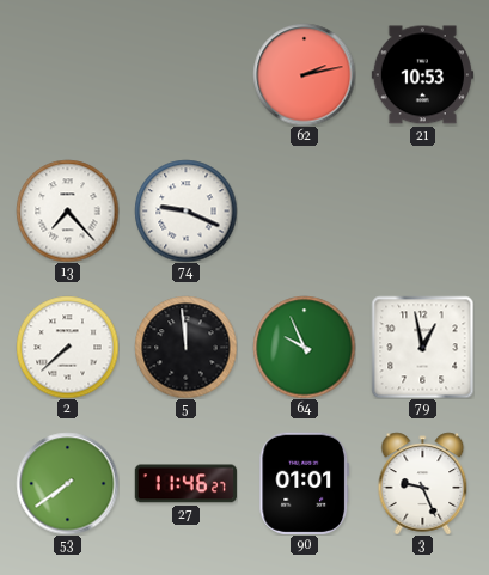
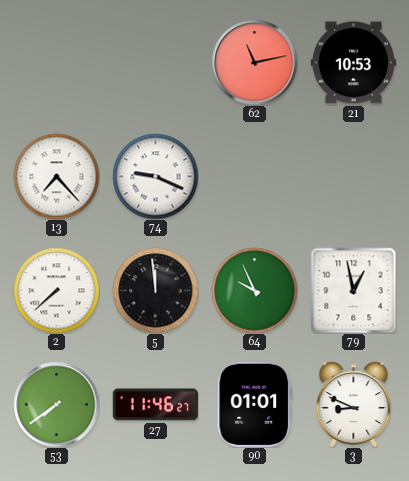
62: 2:13 -> 11:13 (254, 62)
3: 9:26 -> 8:49 (354, 404)
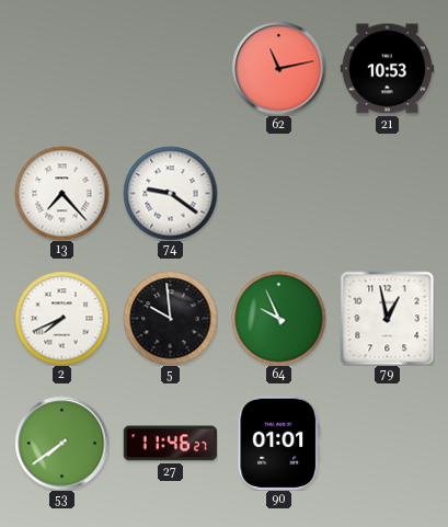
74: 9:19 -> 9:21 (170, 193)
2: 7:38 -> 7:41 (61, 318)
5: 11:59 -> 9:59 (170, 318)
3: 8:49 -> none (354, 404)
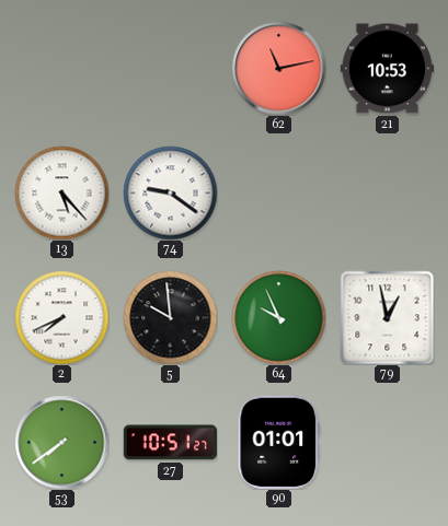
13: 7:23 -> 5:23 (61, 192)
27: 11:46 -> 10:51 (170, 443)
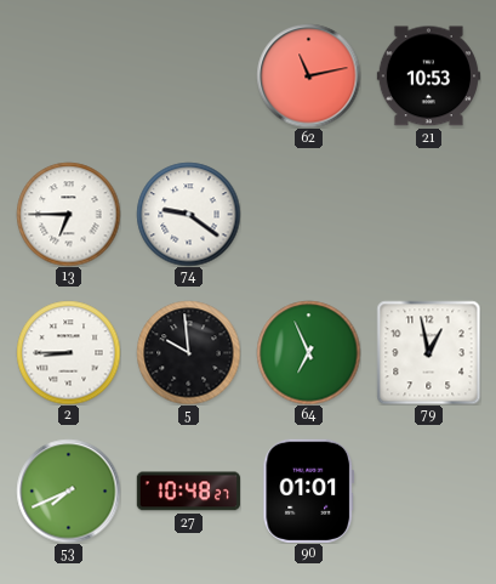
13: 5:23 -> 6:45 (68, 214)
2: 7:41 -> 8:45 (68, 352)
64: 9:56 -> 6:56 (308, 352)
53: 7:39 -> 7:41 (68, 491)
27: 10:51 -> 10:48 (188, 492)
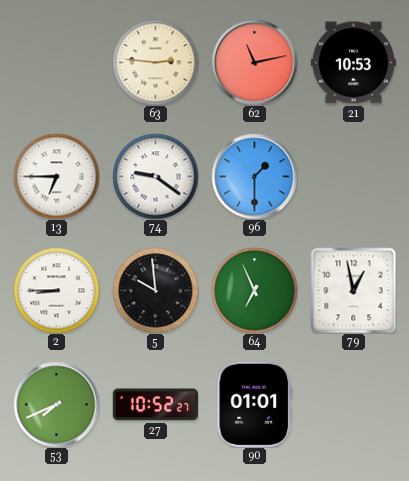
63: none -> 2:46 (155, 62)
96: none -> 1:30 (254, 176)
27: 10:48 -> 10:52 (155, 405)
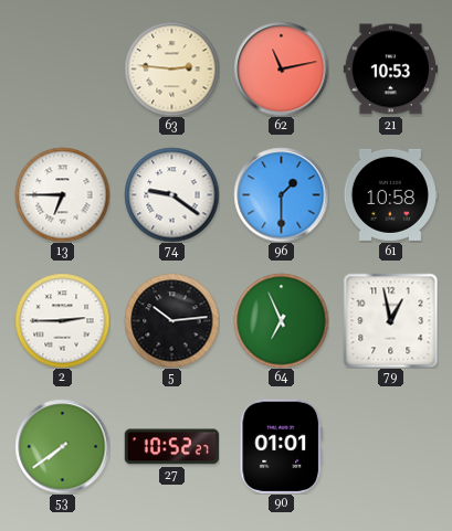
61: none -> 10:58 (390, 194)
2: 8:45 -> 2:45 (62, 320)
5: 9:59 -> 10:14 (171, 320)
53: 7:41 -> 7:39 (62, 446)
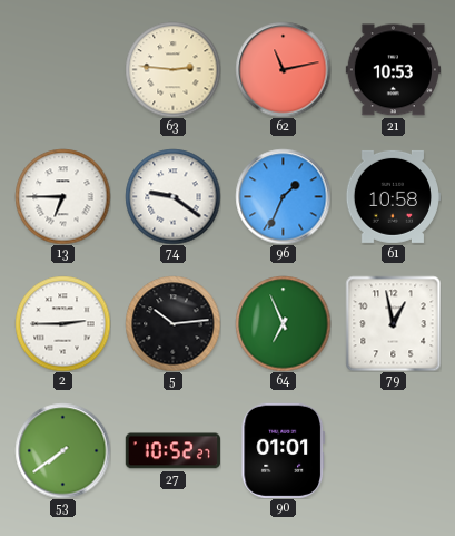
96: 1:30 -> 1:34 (283, 196)
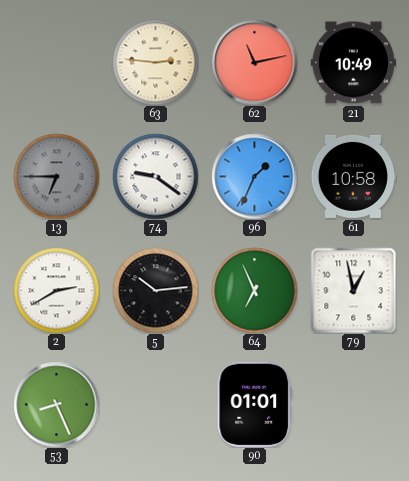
21: 10:53 -> 10:49 (353, 63)
13 dial: white -> grey (56, 176)
2: 2:45 -> 2:40 (56, 290)
53: 7:39 -> 8:26 (56, 404)
27: 10:52 -> none (172, 451)
